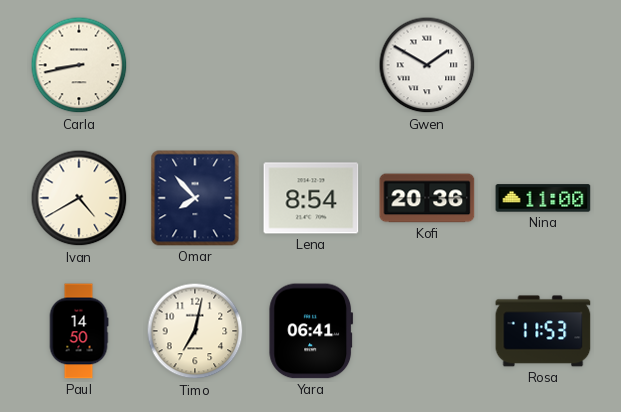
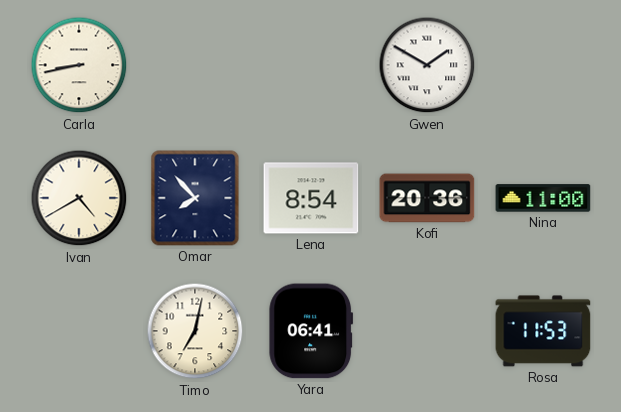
Paul: 14:50 -> none (79, 331)
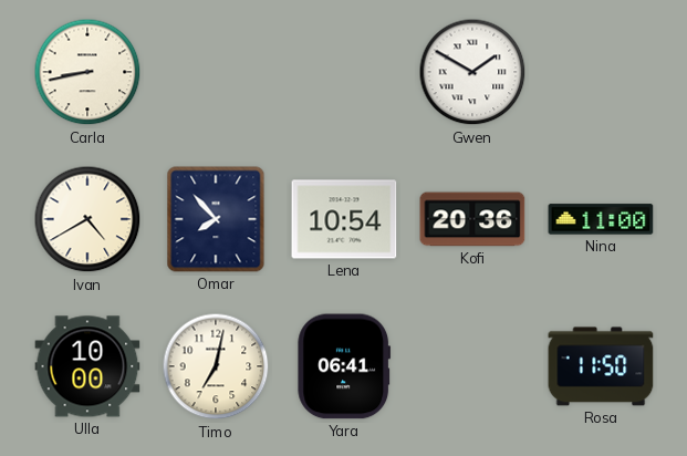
Lena: 8:54 -> 10:54 (344, 219)
Ulla: none -> 10:00 (87, 366)
Rosa: 11:53 -> 11:50 (601, 366)
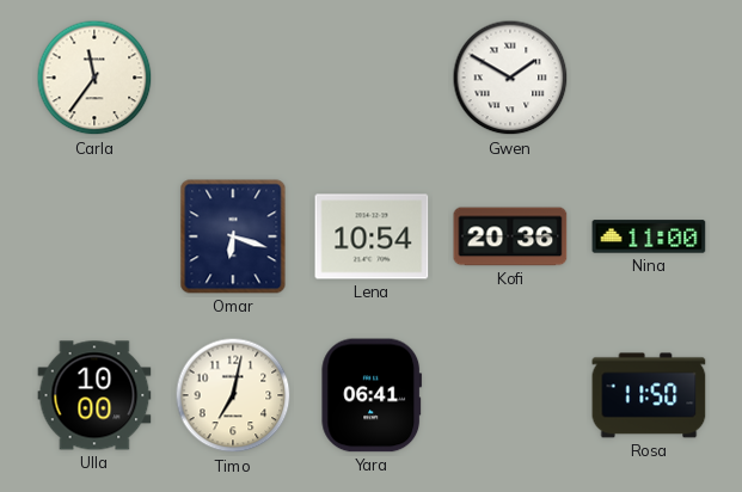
Carla: 8:43 -> 11:36 (94, 78)
Ivan: 4:40 -> none (87, 219)
Omar: 7:53 -> 6:18 (233, 236)
